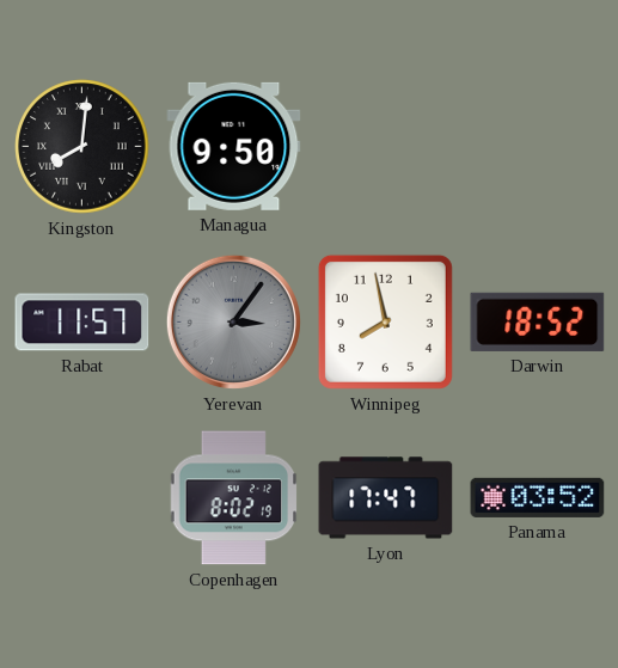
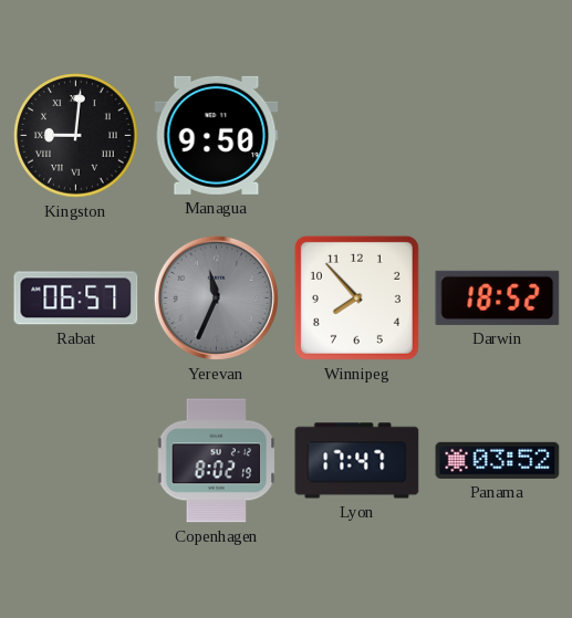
Kingston: 8:01 -> 9:01 (76, 136)
Rabat: 11:57 -> 06:57 (76, 298)
Yerevan: 3:06 -> 11:34 (216, 297)
Winnipeg: 7:58 -> 7:53 (356, 297)
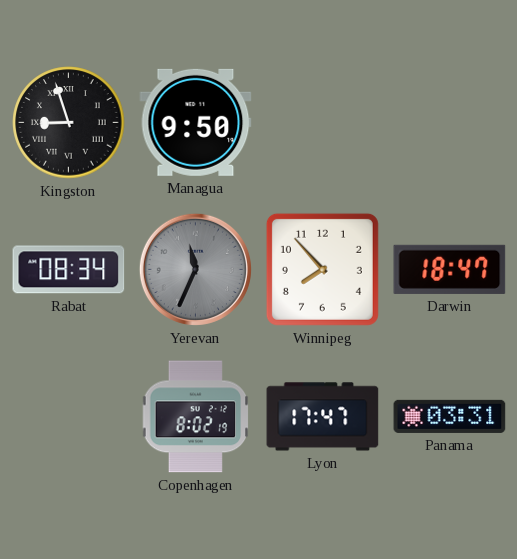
Kingston: 9:01 -> 8:57 (69, 123)
Rabat: 06:57 -> 08:34 (69, 270)
Darwin: 18:52 -> 18:47 (450, 269)
Panama: 03:52 -> 03:31 (450, 416)
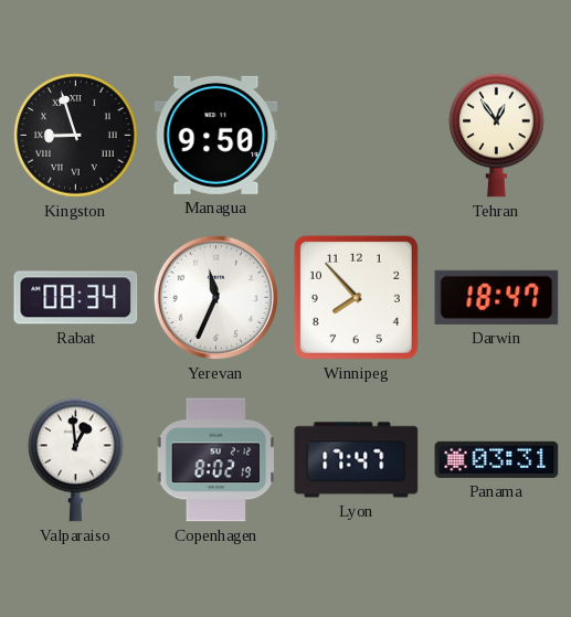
Tehran: none -> 12:54 (497, 135)
Yerevan dial: grey -> white (215, 297)
Valparaiso: none -> 12:59 (76, 459)
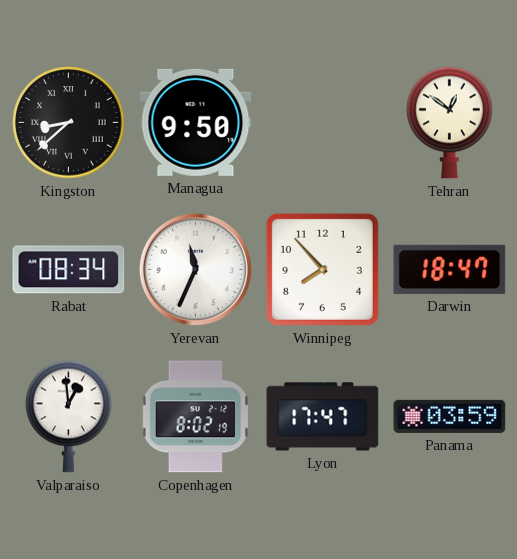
Kingston: 8:57 -> 8:38 (69, 123)
Tehran: 12:54 -> 12:51 (450, 122)
Panama: 03:31 -> 03:59 (450, 416)
